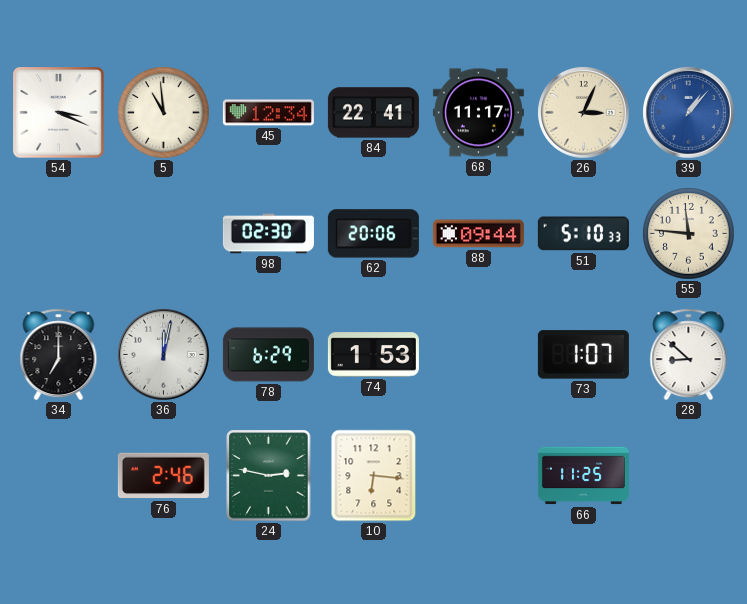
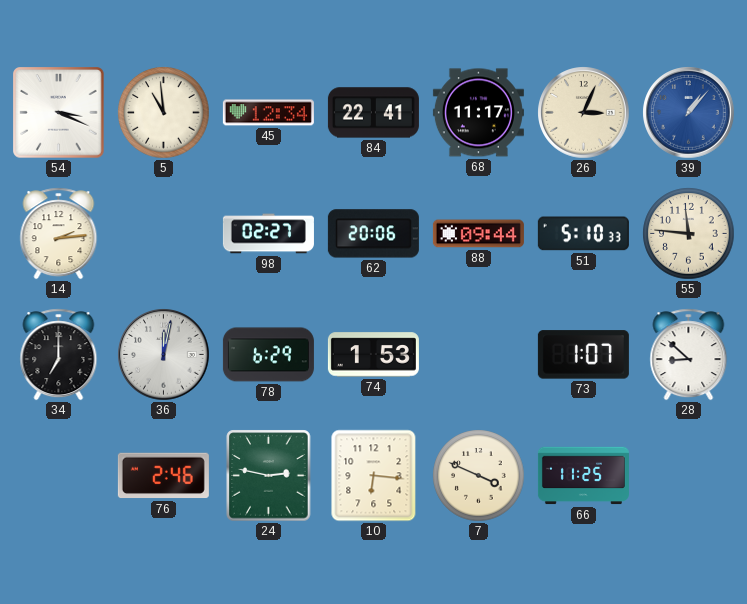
14: none -> 2:14 (59, 234)
98: 02:30 -> 02:27 (268, 234)
7: none -> 3:49 (479, 476)
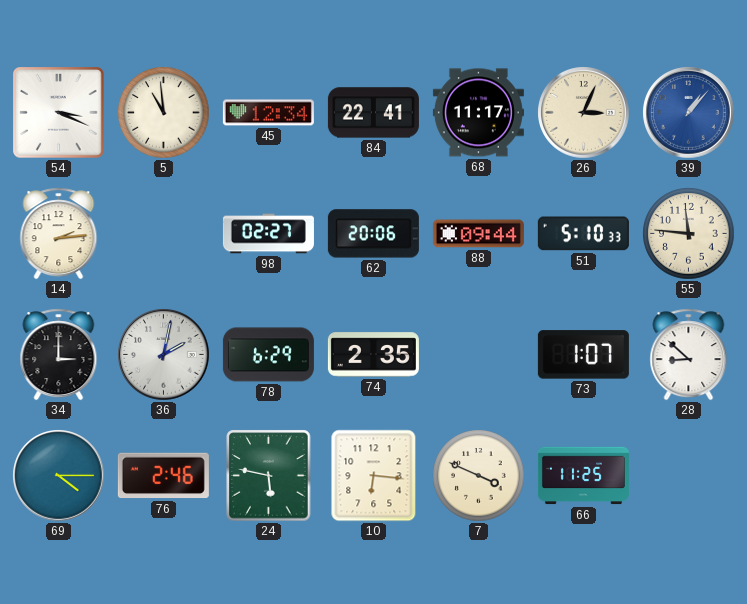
34: 7:00 -> 3:00 (59, 355)
36: 12:02 -> 2:02 (164, 355)
74: 1:53 -> 2:35 (373, 355)
69: none -> 4:15 (59, 476)
24: 2:47 -> 5:47 (269, 476)
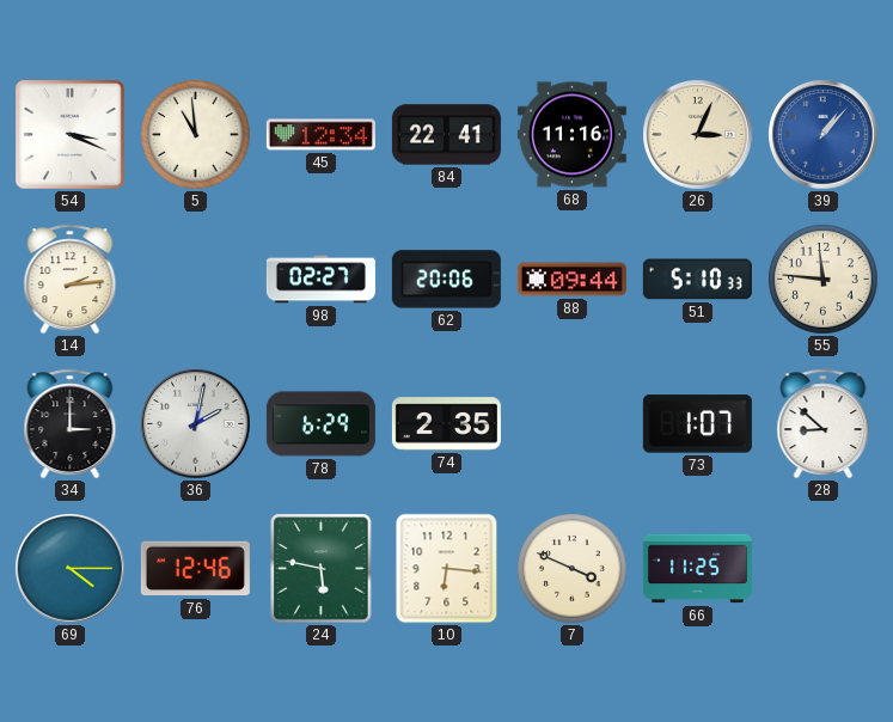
68: 11:17 -> 11:16 (571, 135)
76: 2:46 -> 12:46 (195, 569)
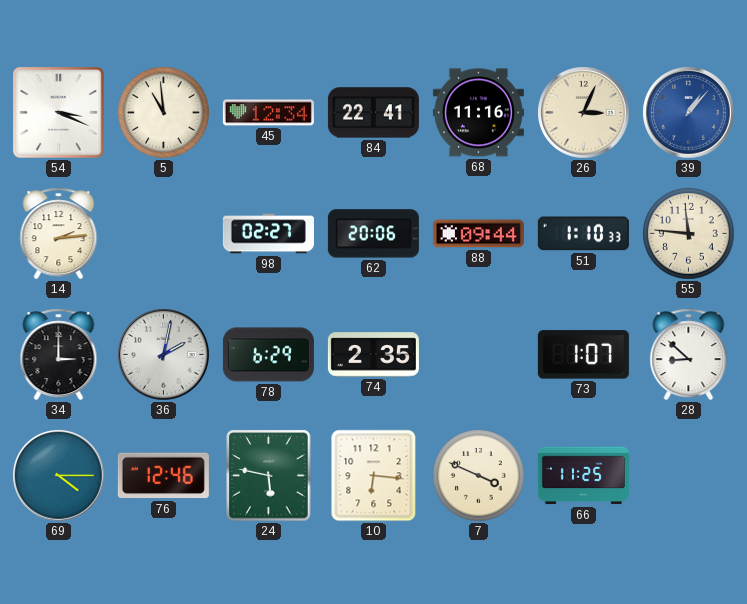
51: 5:10 -> 1:10 (583, 234)
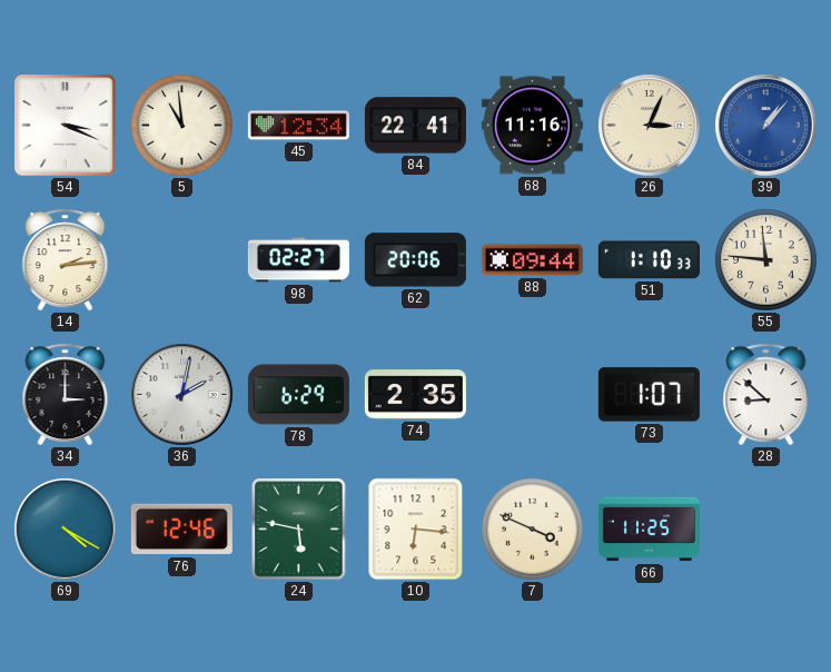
69: 4:15 -> 4:20 (66, 530)
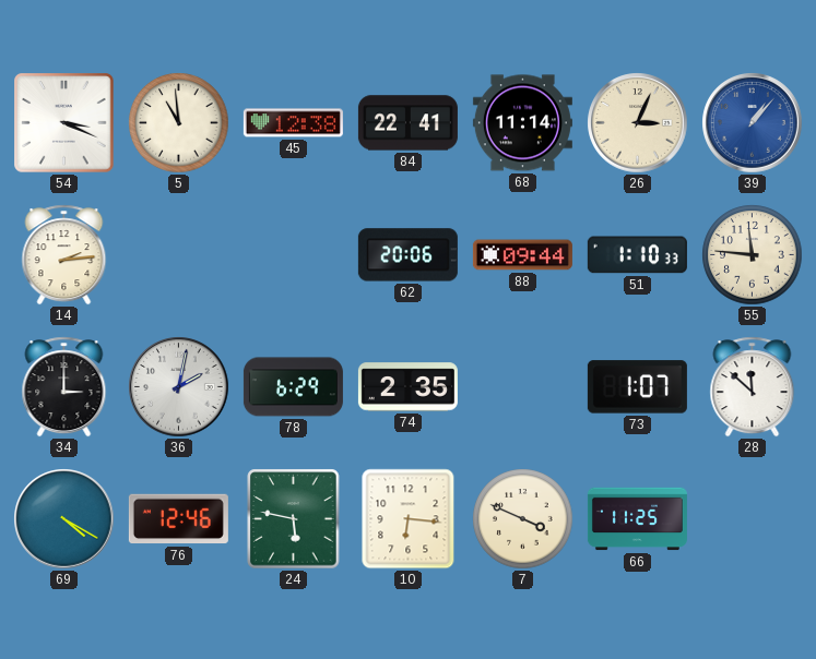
45: 12:34 -> 12:38 (293, 123)
68: 11:16 -> 11:14 (522, 123)
98: 02:27 -> none (298, 260)
28: 8:52 -> 11:52 (753, 387)
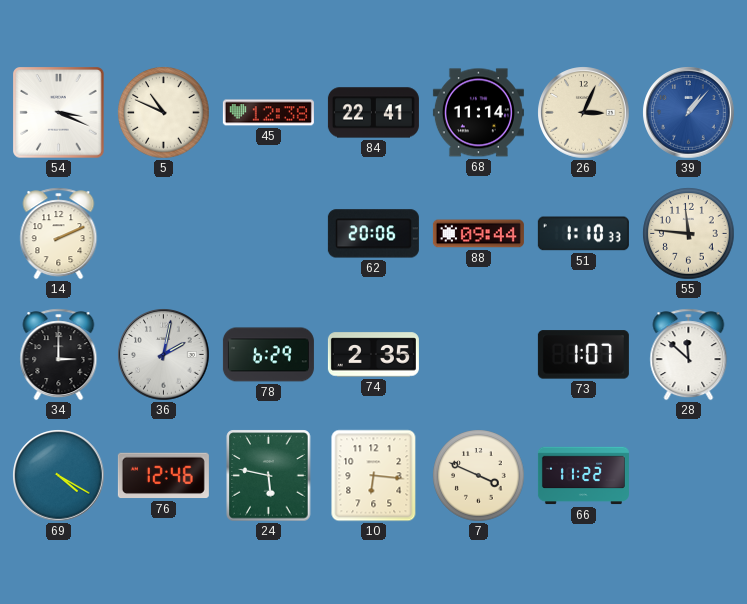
5: 10:59 -> 10:49 (164, 113)
14: 2:14 -> 2:11 (59, 234)
66: 11:25 -> 11:22 (583, 476)
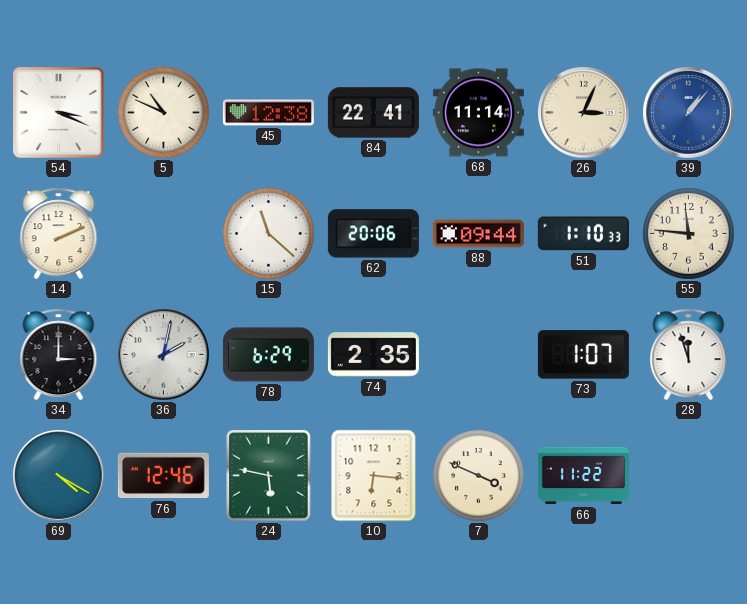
15: none -> 11:22 (269, 234)
28: 11:52 -> 11:57 (689, 355)
